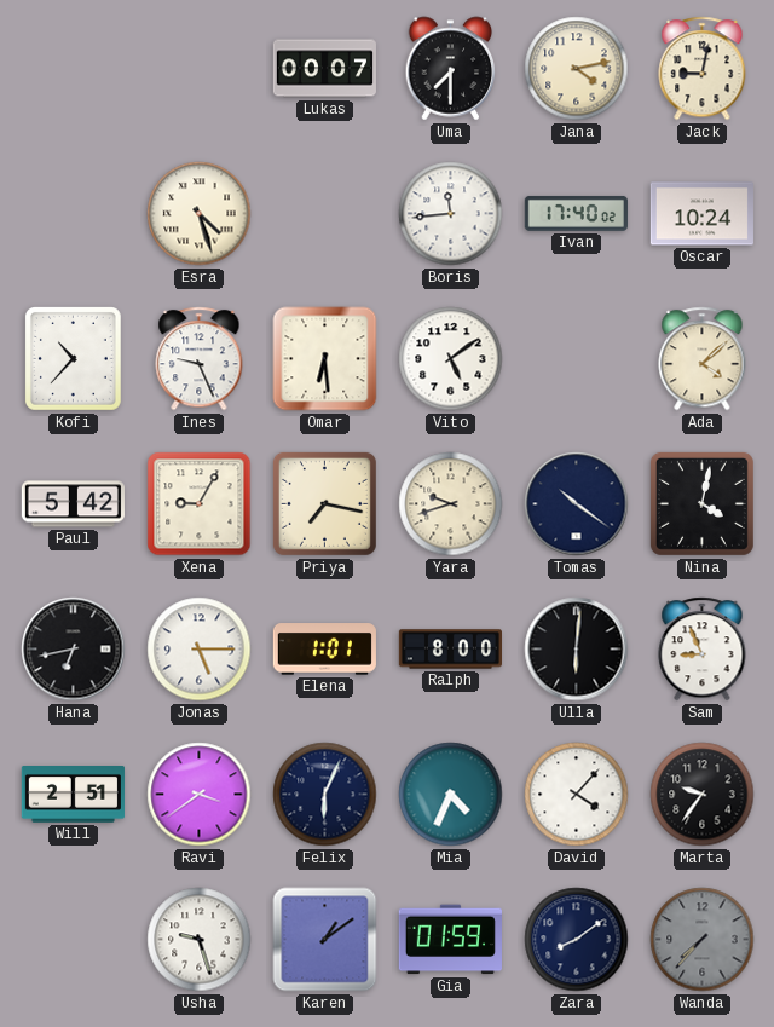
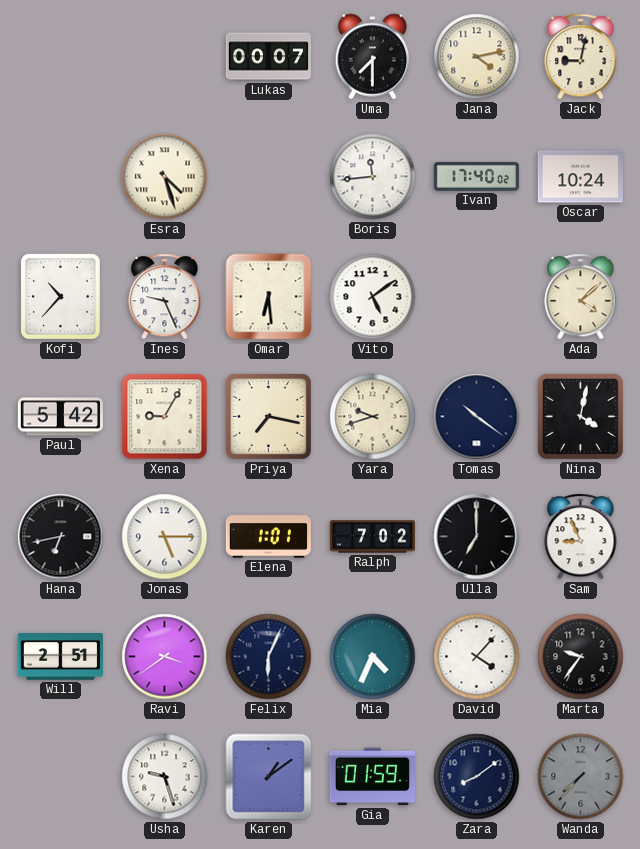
Ralph: 8:00 -> 7:02 (372, 537)
Ulla: 6:01 -> 7:00 (477, 537)
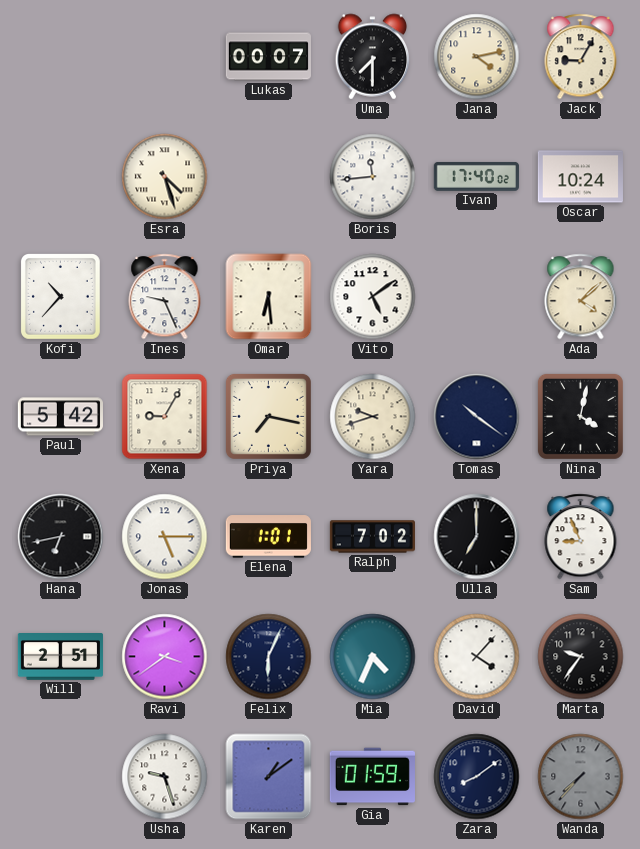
Jack: 9:02 -> 9:05 (581, 57)
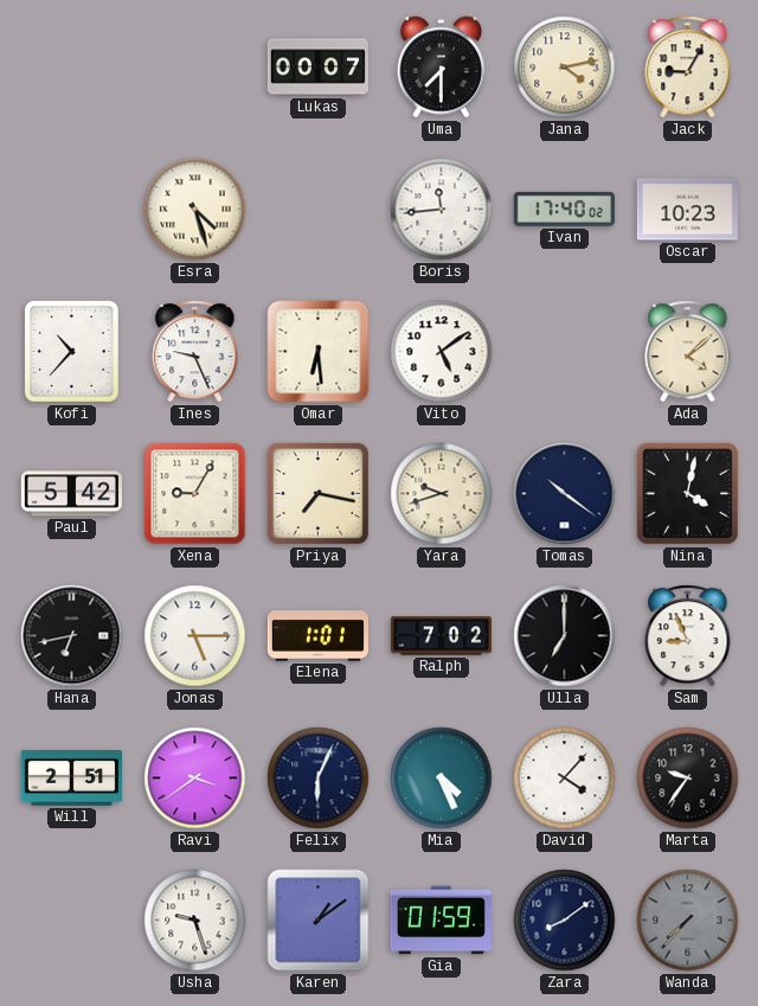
Oscar: 10:24 -> 10:23 (687, 210)
Mia: 4:34 -> 4:26 (442, 778)
